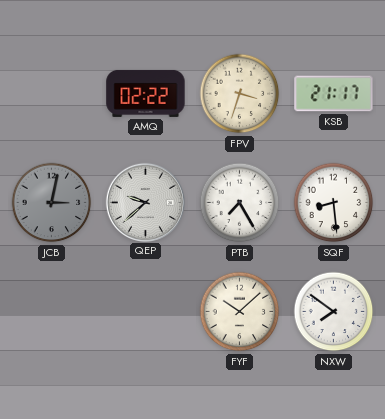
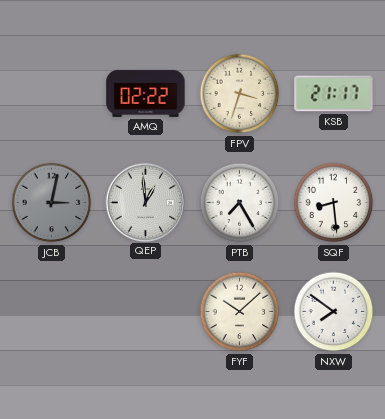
QEP: 9:38 -> 12:59 (145, 202)
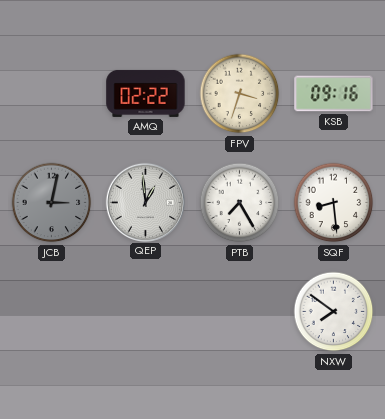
KSB: 21:17 -> 09:16 (334, 94)
FYF: 10:08 -> none (240, 312)
